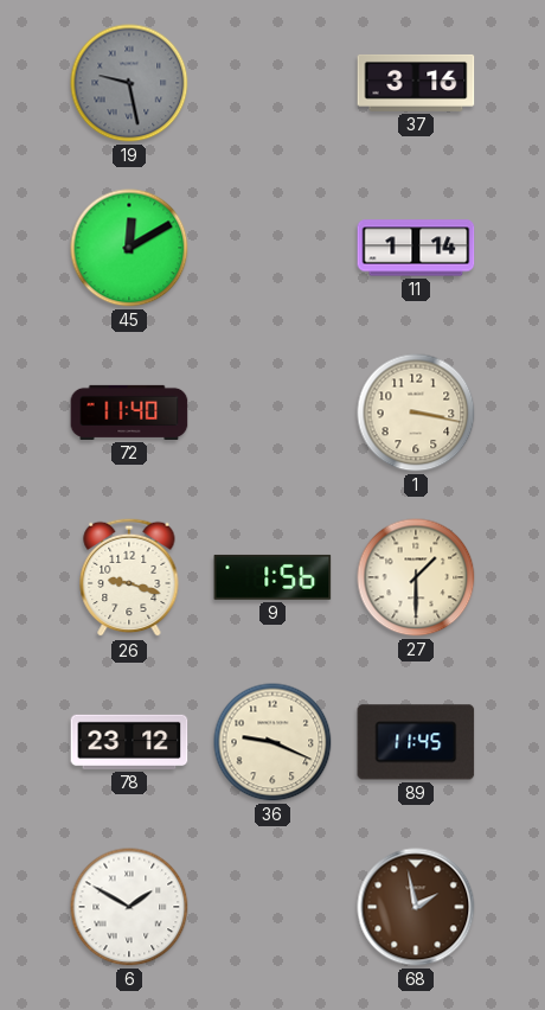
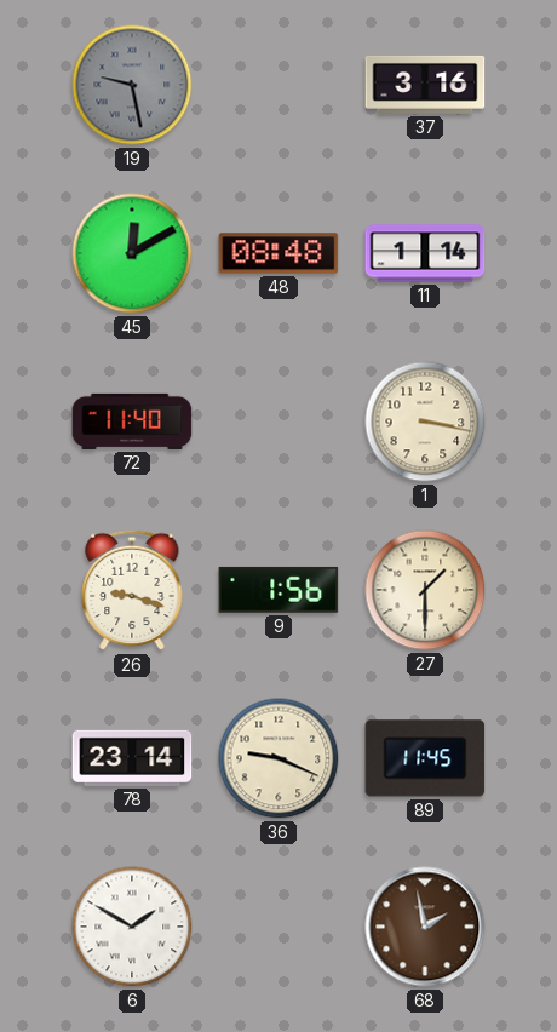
48: none -> 08:48 (278, 253)
78: 23:12 -> 23:14 (132, 758)
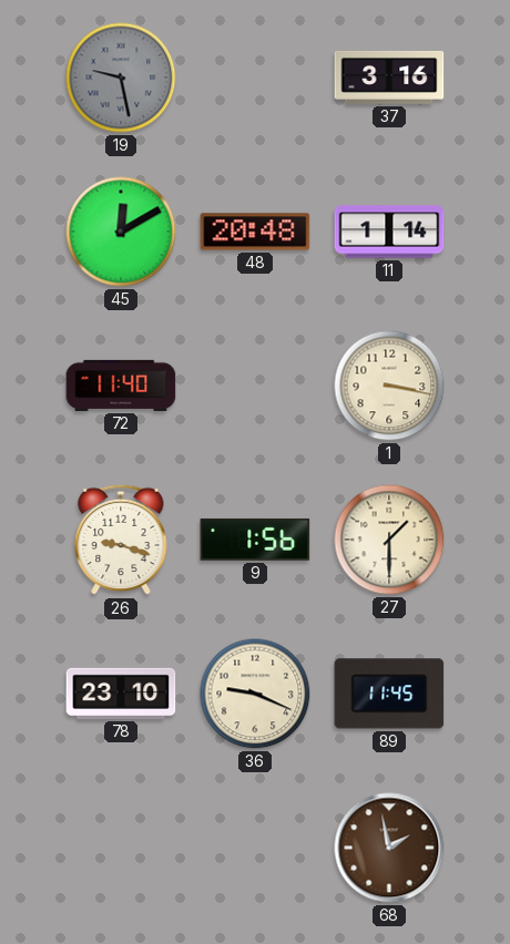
48: 08:48 -> 20:48 (255, 232)
78: 23:14 -> 23:10 (121, 694)
6: 1:50 -> none (132, 927)
